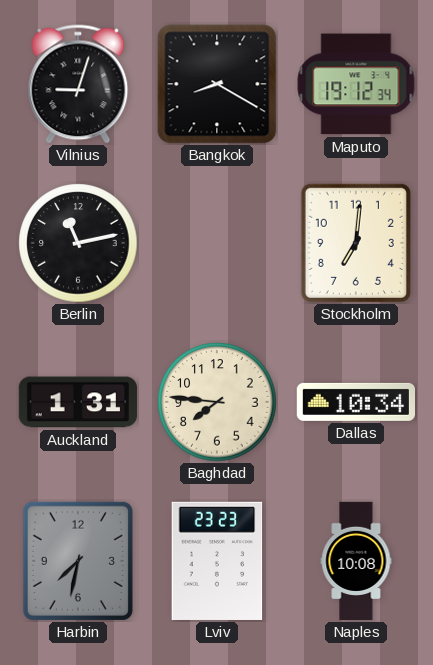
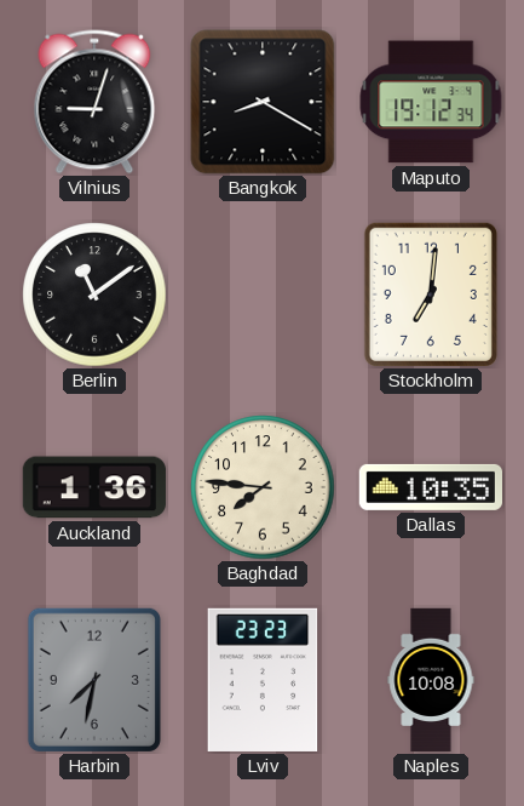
Berlin: 11:13 -> 11:09 (94, 295)
Auckland: 1:31 -> 1:36 (94, 487)
Dallas: 10:34 -> 10:35 (430, 487)
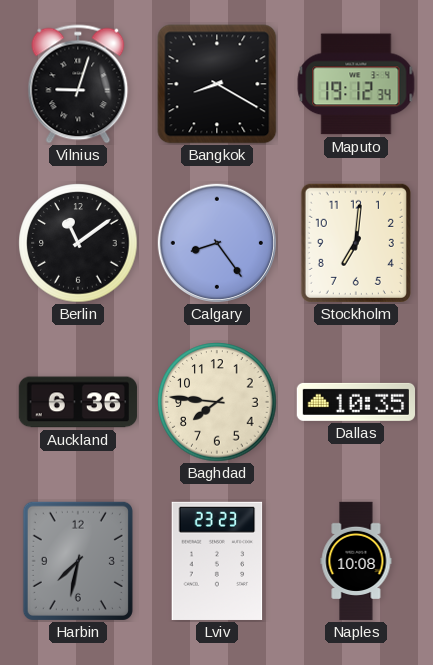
Calgary: none -> 8:24 (217, 243)
Auckland: 1:36 -> 6:36 (78, 402)
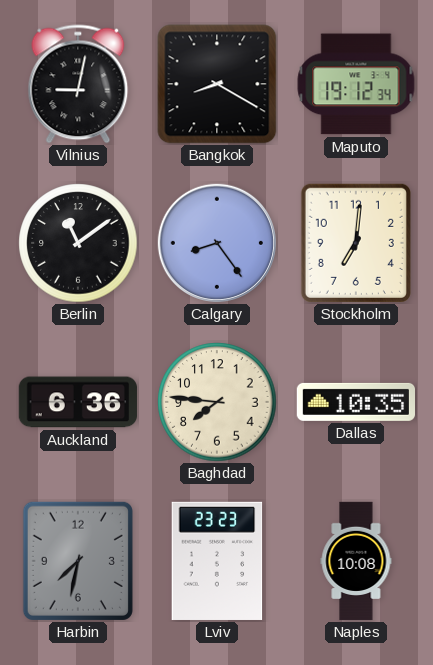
Vilnius: 9:03 -> 9:02 (78, 84)
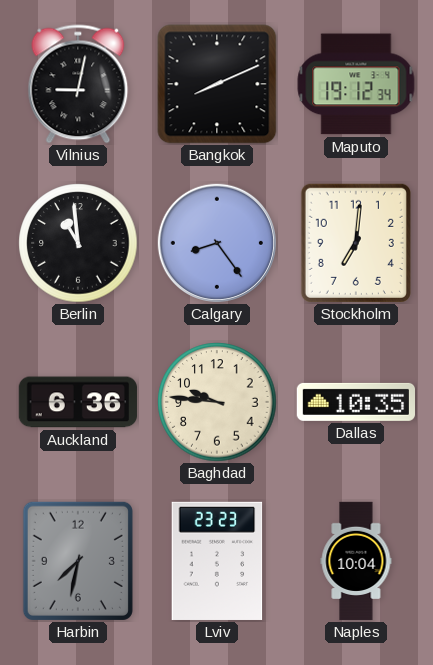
Bangkok: 8:20 -> 8:11 (217, 84)
Berlin: 11:09 -> 10:59 (78, 243)
Baghdad: 7:46 -> 9:46 (217, 402)
Naples: 10:08 -> 10:04 (356, 561)
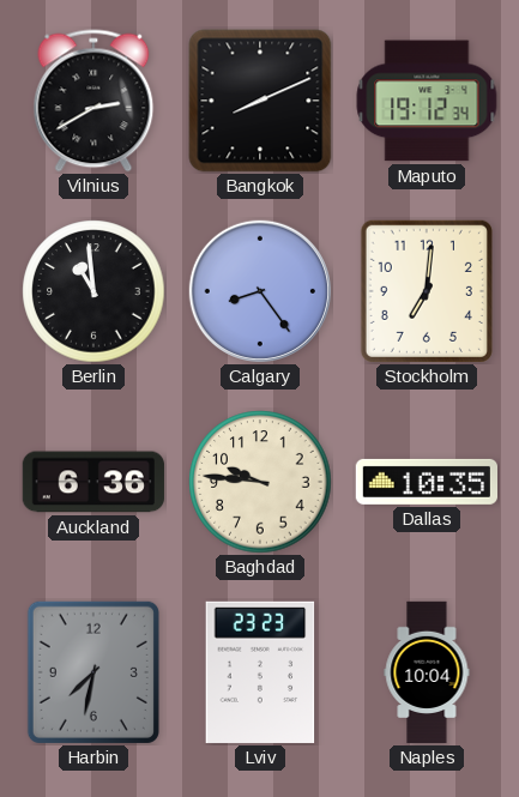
Vilnius: 9:02 -> 2:40 (93, 101)
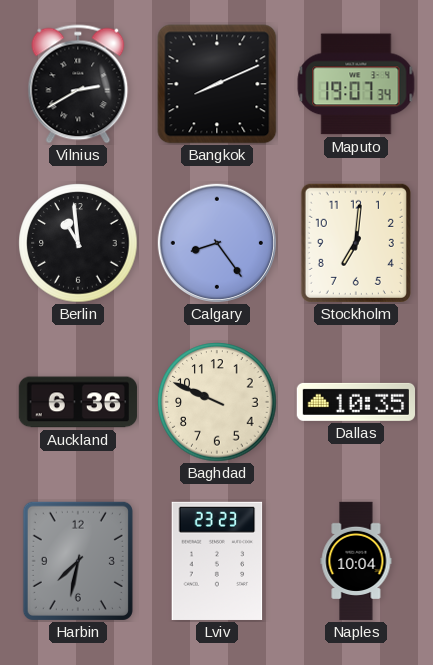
Maputo: 19:12 -> 19:07 (356, 84)
Baghdad: 9:46 -> 9:49 (217, 402)
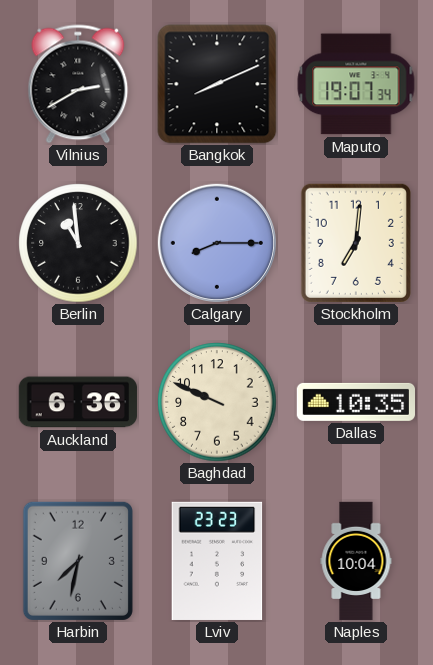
Calgary: 8:24 -> 8:15 (217, 243)
